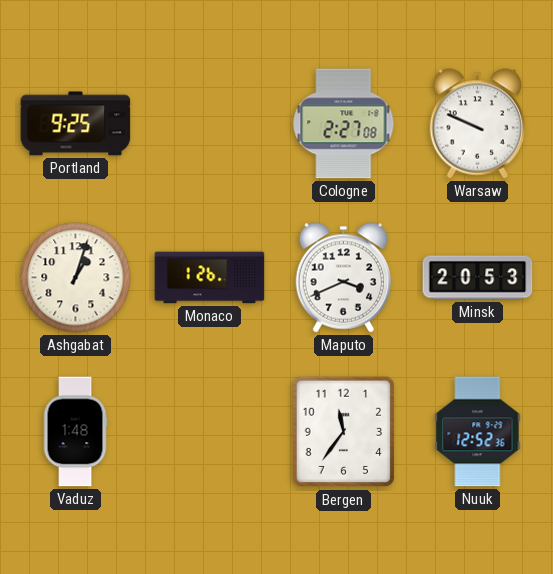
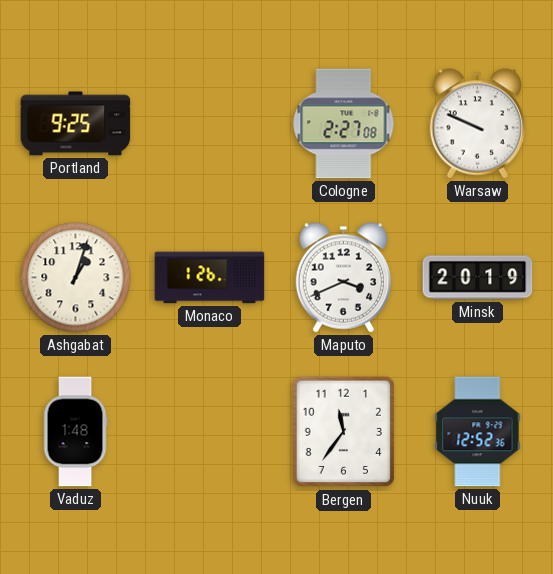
Minsk: 20:53 -> 20:19 (478, 278)
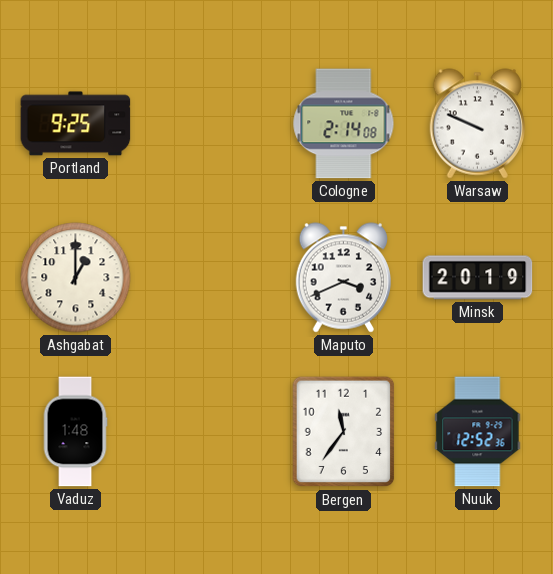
Cologne: 2:27 -> 2:14 (344, 124)
Ashgabat: 1:03 -> 1:00 (76, 278)
Monaco: 1:26 -> none (210, 278)
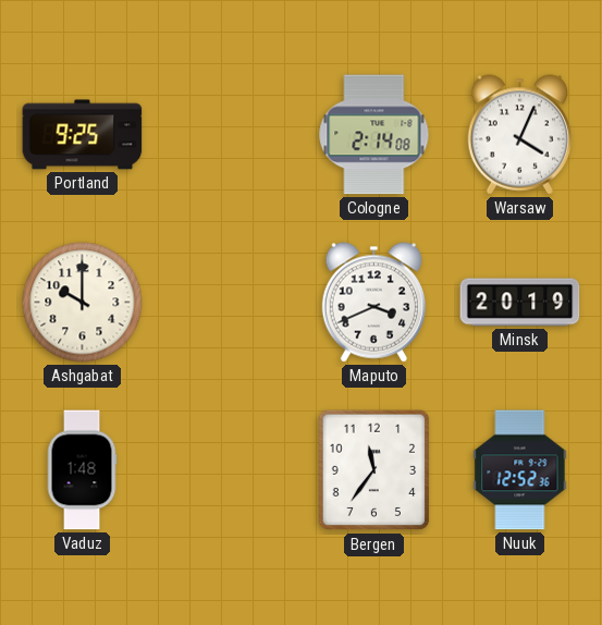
Warsaw: 9:49 -> 4:04 (519, 135)
Ashgabat: 1:00 -> 10:00 (83, 303)
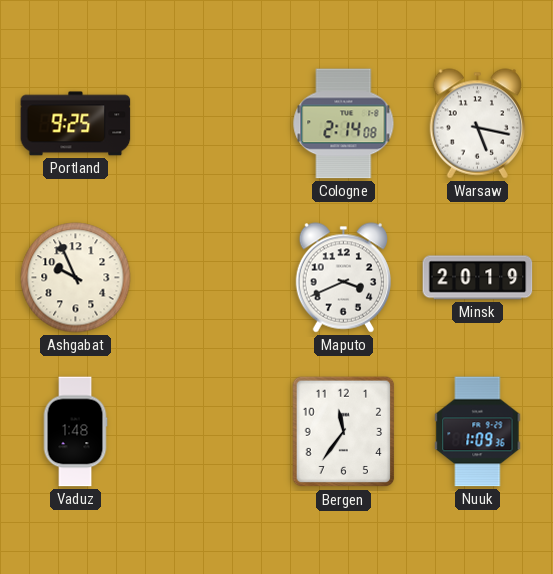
Warsaw: 4:04 -> 5:17 (477, 124)
Ashgabat: 10:00 -> 9:56 (76, 278)
Nuuk: 12:52 -> 1:09 (478, 432)
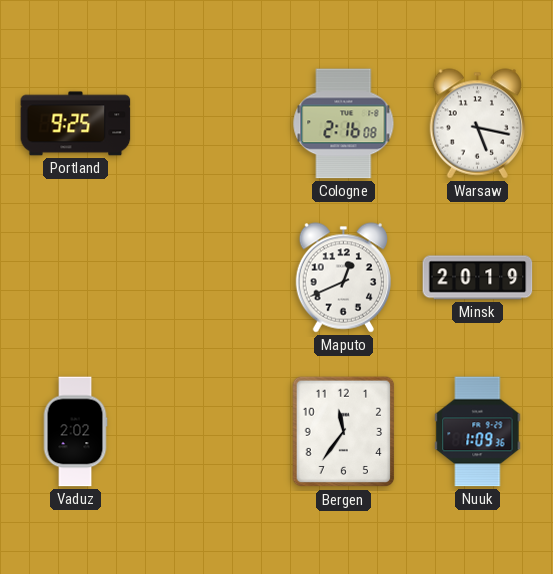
Cologne: 2:14 -> 2:16 (344, 124)
Ashgabat: 9:56 -> none (76, 278)
Maputo: 3:41 -> 12:41 (343, 278)
Vaduz: 1:48 -> 2:02 (75, 432)
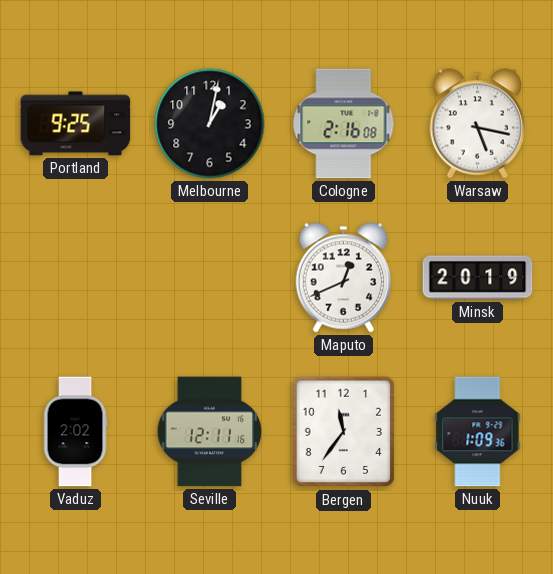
Melbourne: none -> 1:02 (210, 124)
Seville: none -> 12:11 (210, 432)
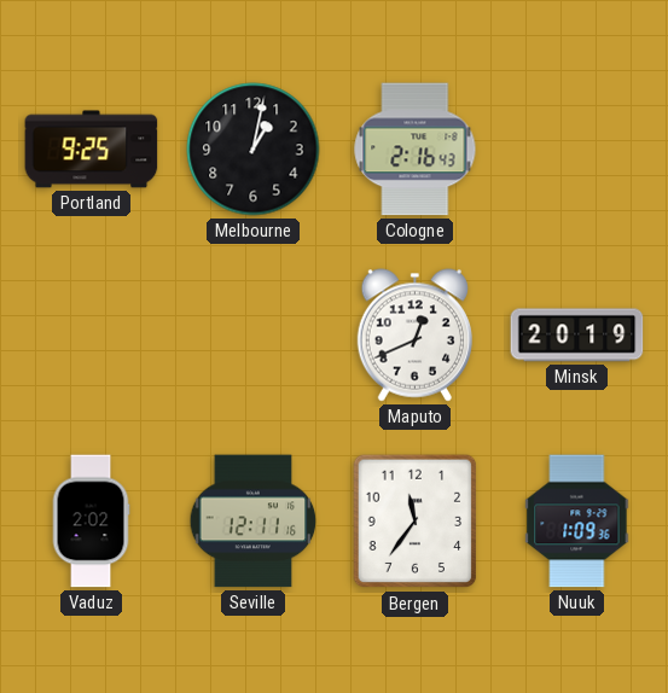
Cologne: 2:16:08 -> 2:16:43 (416, 150)
Warsaw: 5:17 -> none (477, 124)
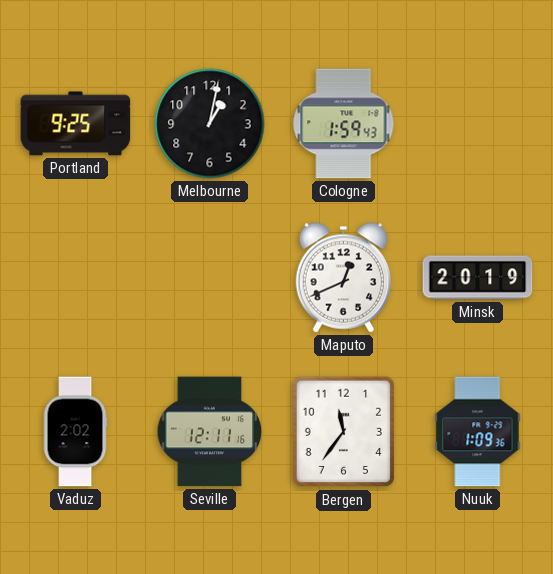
Cologne: 2:16 -> 1:59 (344, 124)
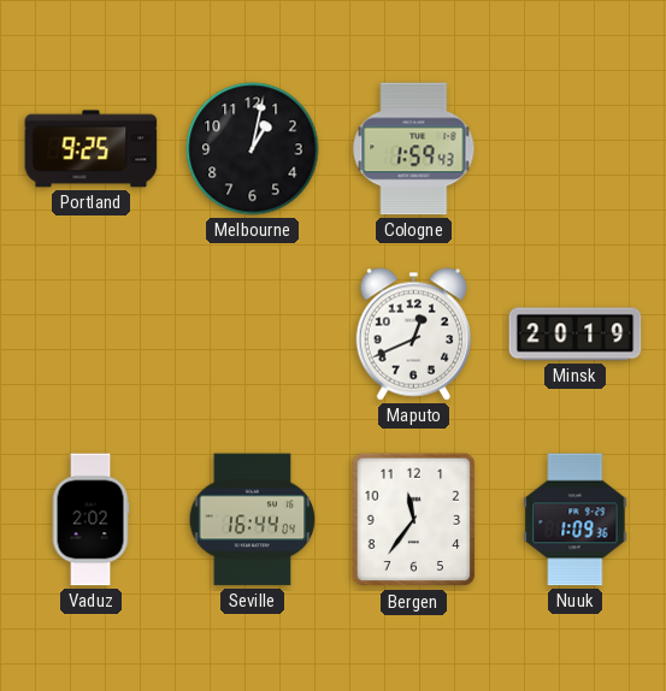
Seville: 12:11 -> 16:44 (253, 520)
